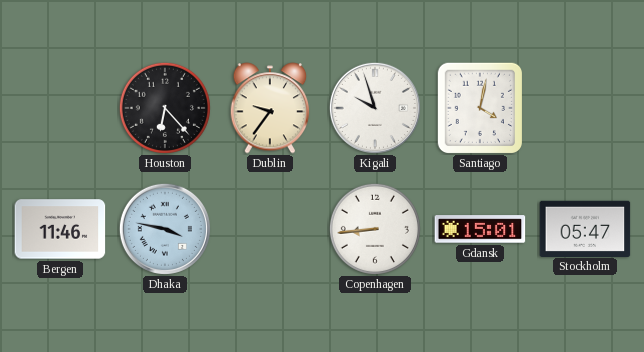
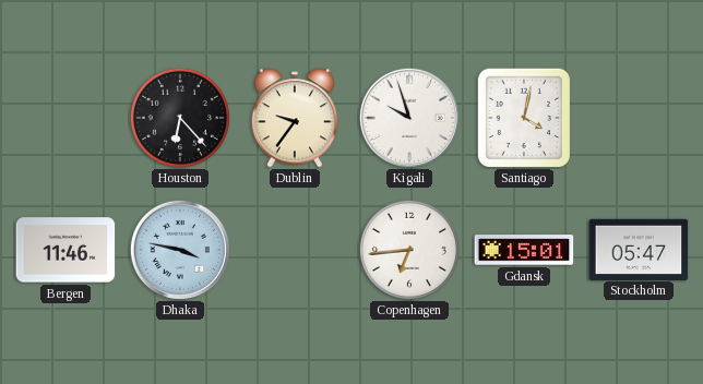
Copenhagen: 8:44 -> 6:44 (409, 250)
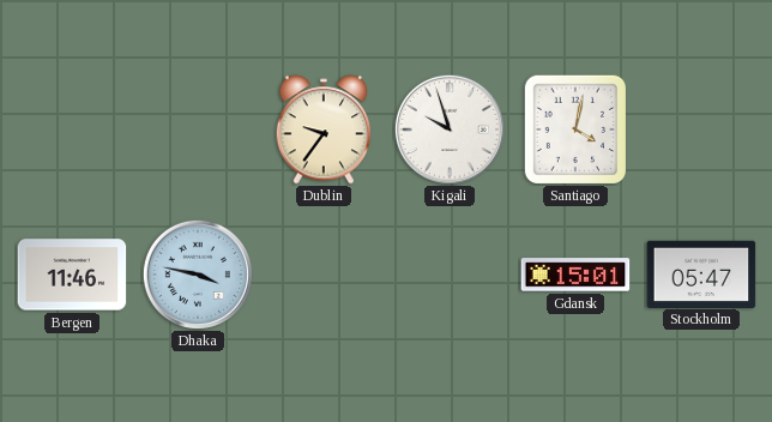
Houston: 6:23 -> none (180, 118)
Copenhagen: 6:44 -> none (409, 250)
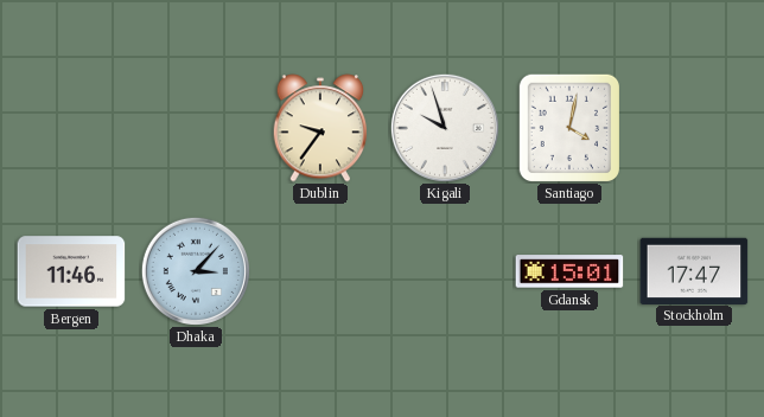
Dhaka: 3:47 -> 3:07 (196, 271)
Stockholm: 05:47 -> 17:47 (694, 270)
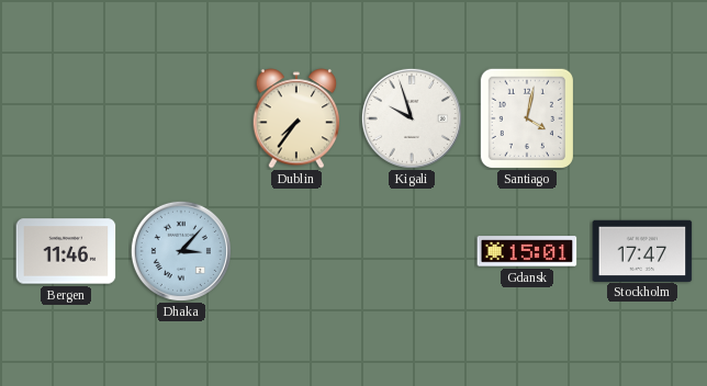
Dublin: 9:36 -> 7:36 (296, 118)
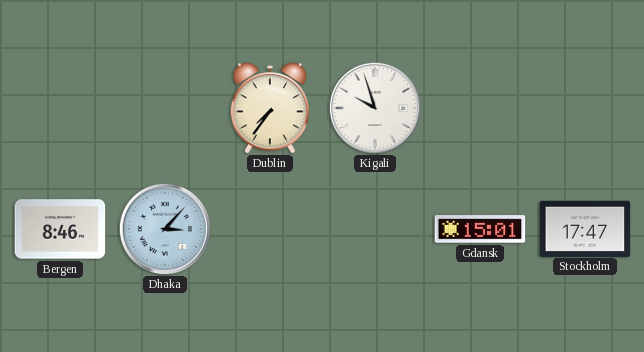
Santiago: 4:02 -> none (526, 117)
Bergen: 11:46 -> 8:46 (60, 229)
